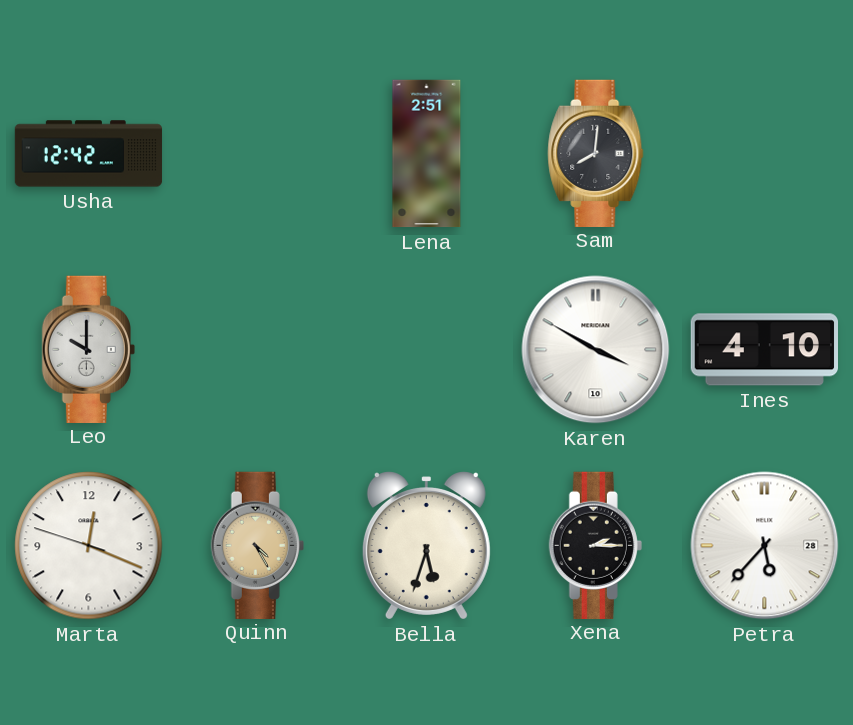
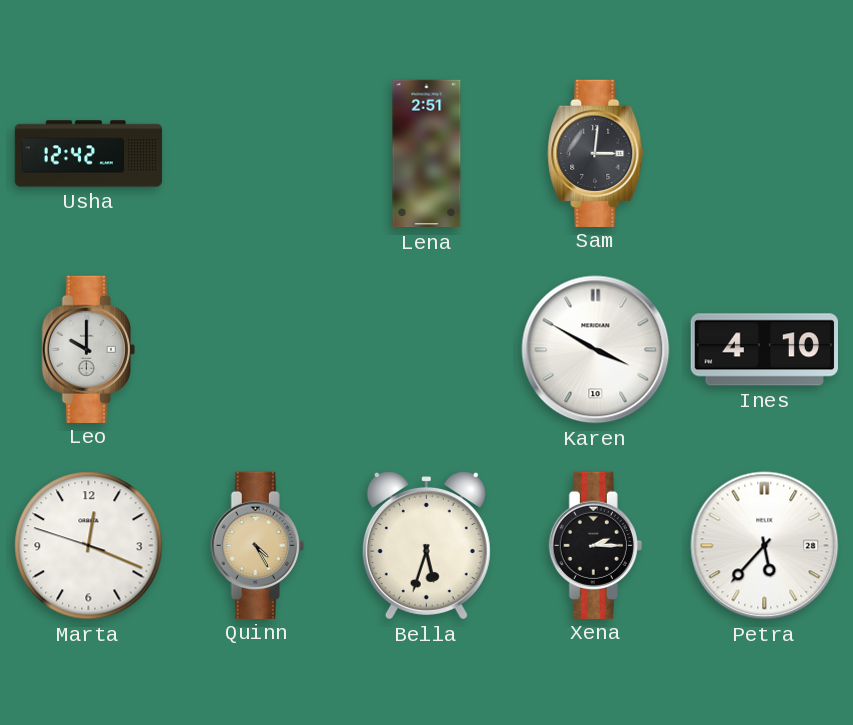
Sam: 8:01 -> 3:01 (596, 153)
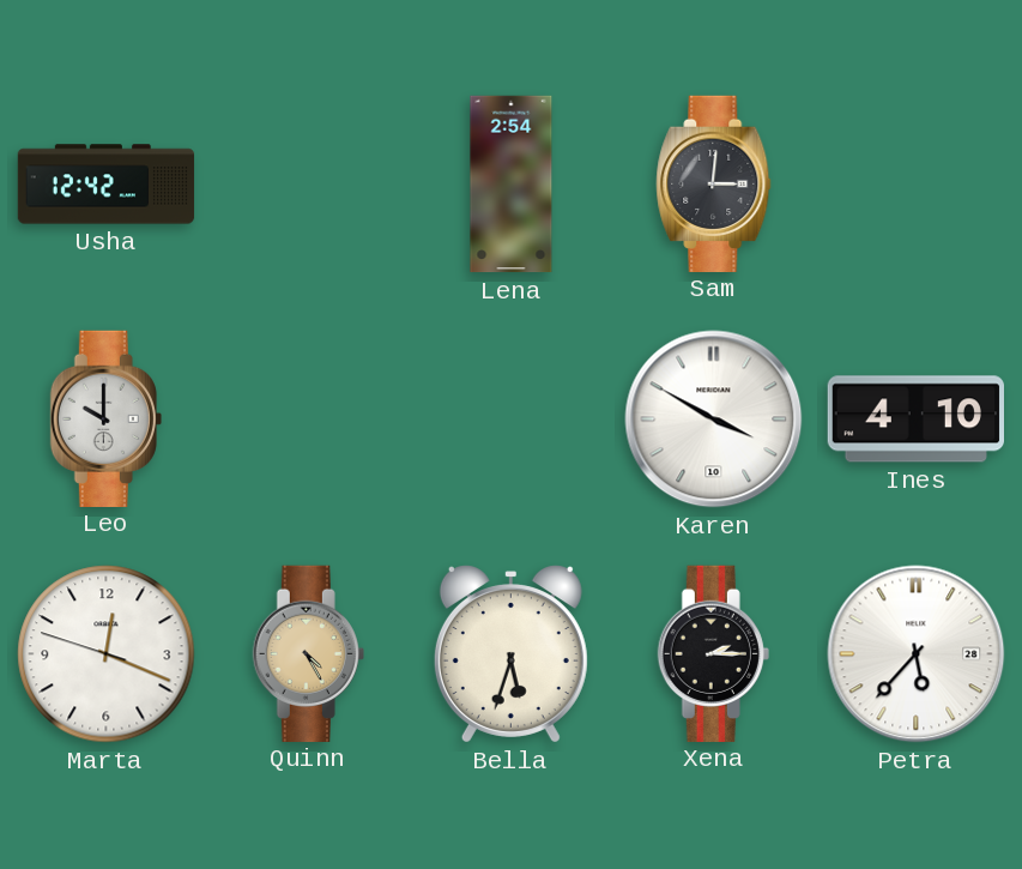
Lena: 2:51 -> 2:54 (512, 185)
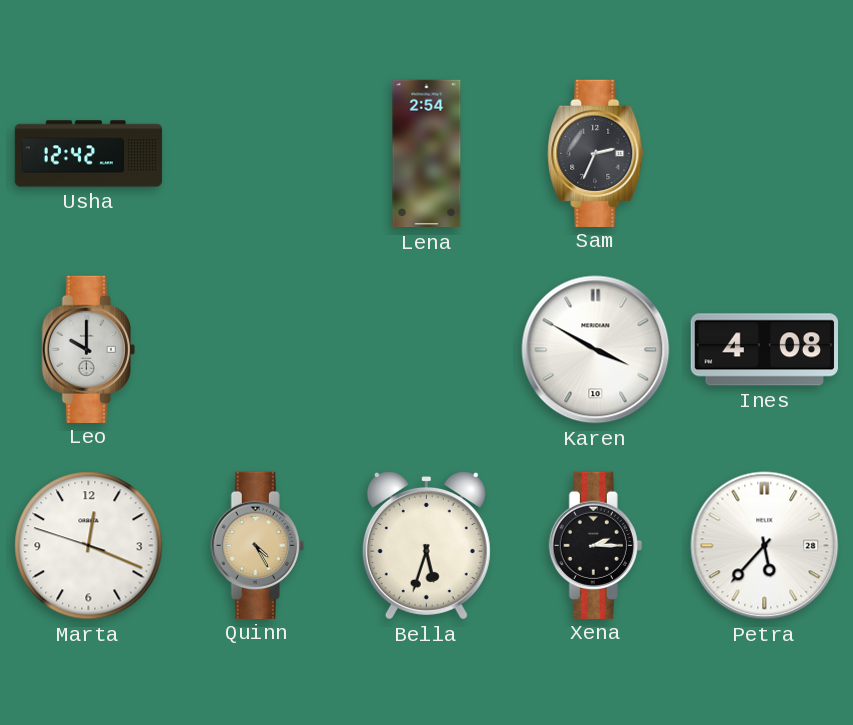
Sam: 3:01 -> 2:34 (596, 153)
Ines: 4:10 -> 4:08 (764, 350)
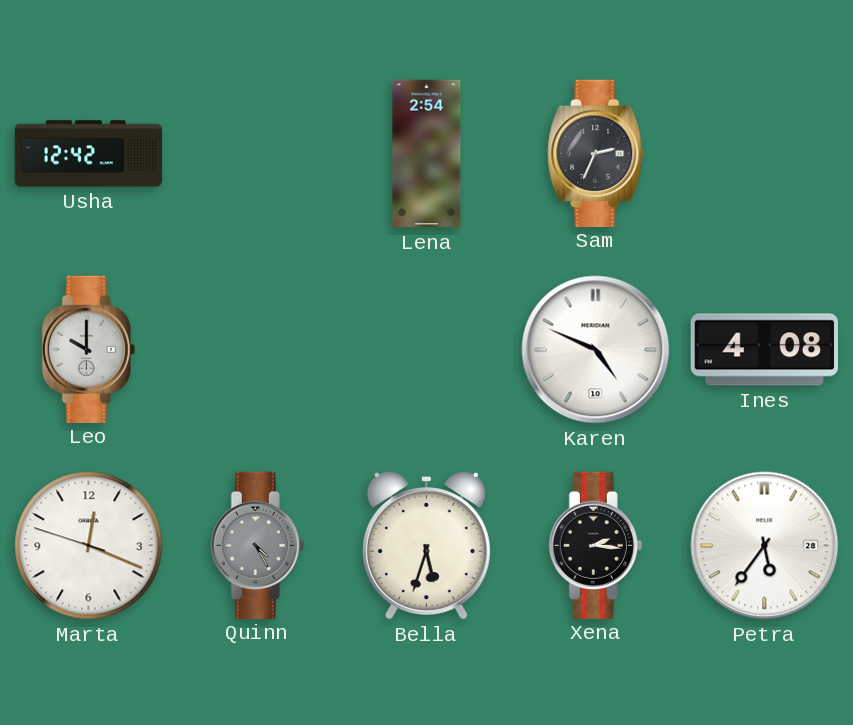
Karen: 3:50 -> 4:49 (596, 350)
Quinn dial: champagne -> grey (257, 545)
Xena: 2:15 -> 2:16 (595, 545)
Petra: 5:37 -> 5:36 (765, 546)
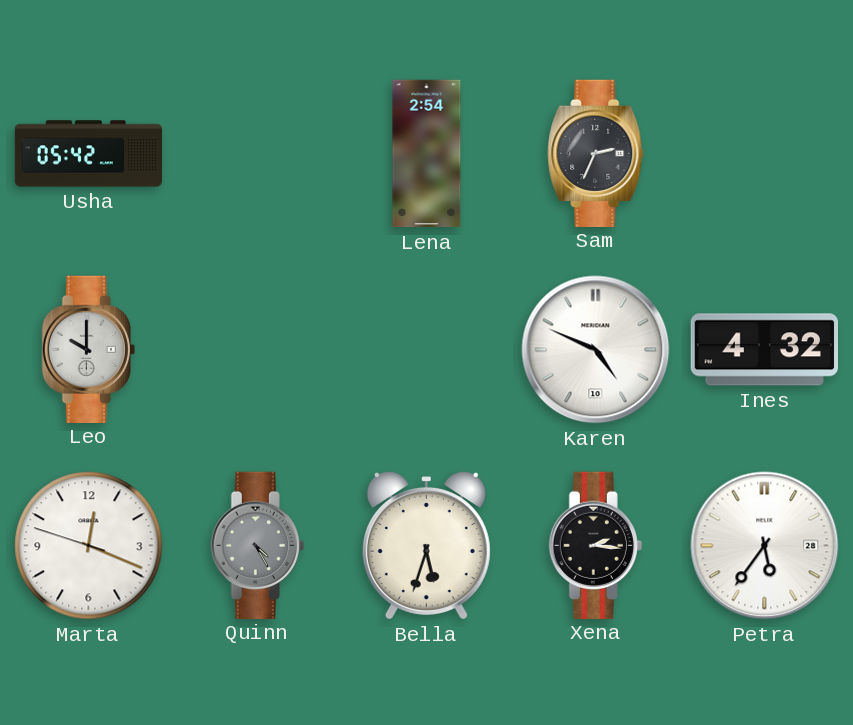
Usha: 12:42 -> 05:42 (89, 154)
Ines: 4:08 -> 4:32 (764, 350)
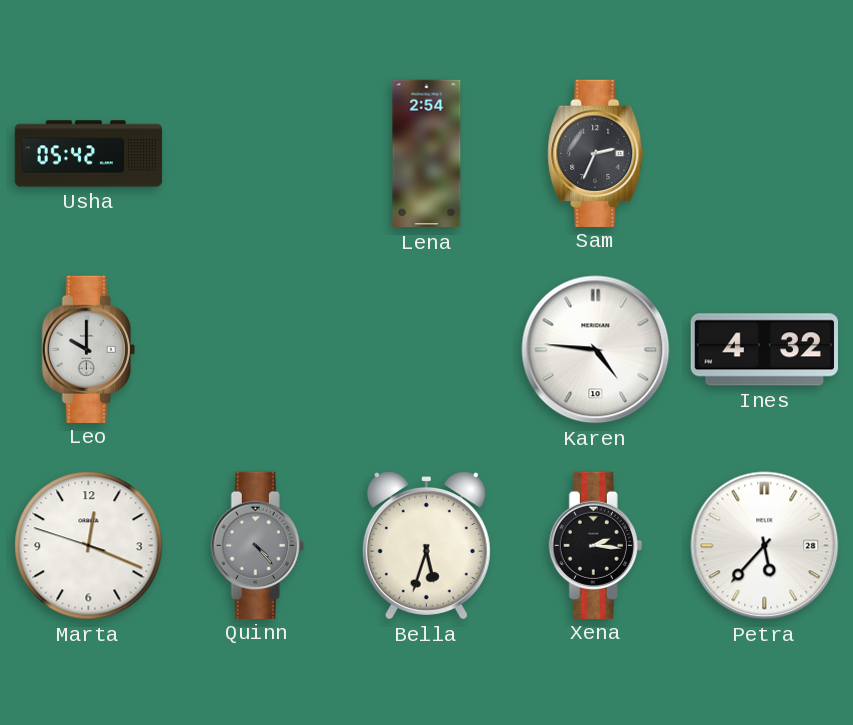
Karen: 4:49 -> 4:46 (596, 350)
Quinn: 4:25 -> 4:23 (257, 545)
Petra: 5:36 -> 5:37 (765, 546)
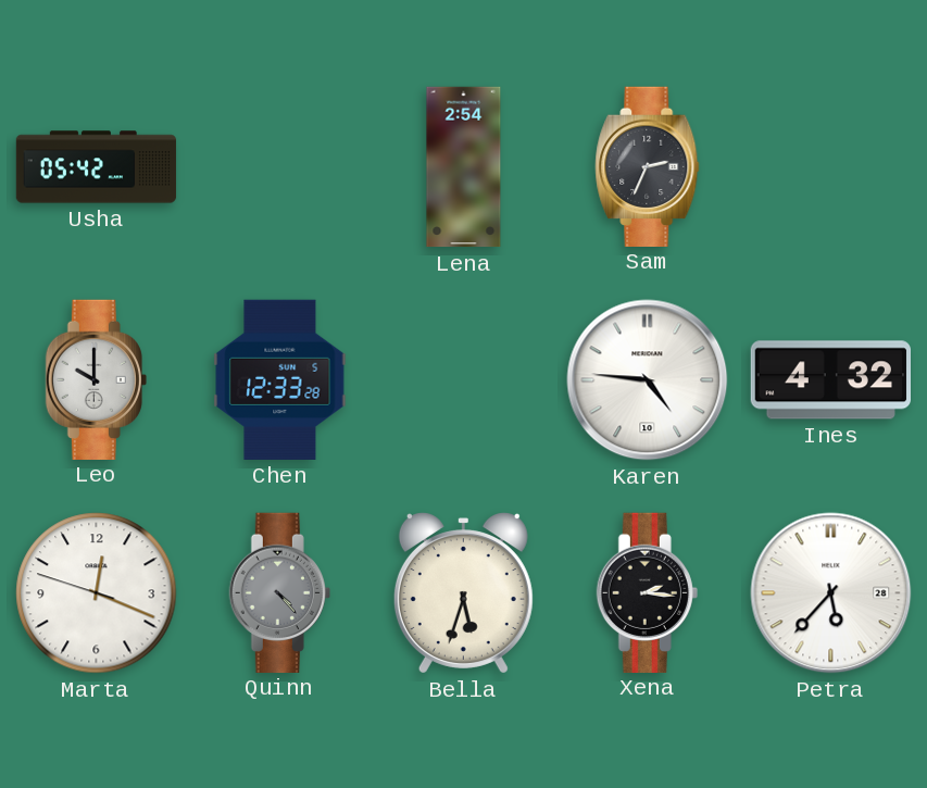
Chen: none -> 12:33 (280, 379)
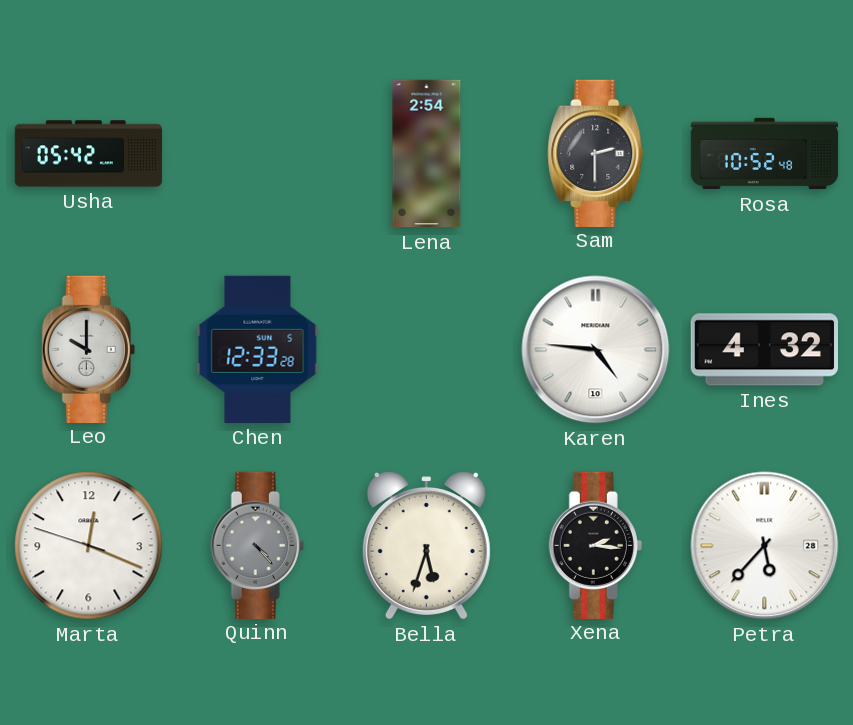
Sam: 2:34 -> 2:30 (596, 153)
Rosa: none -> 10:52 (765, 154)
